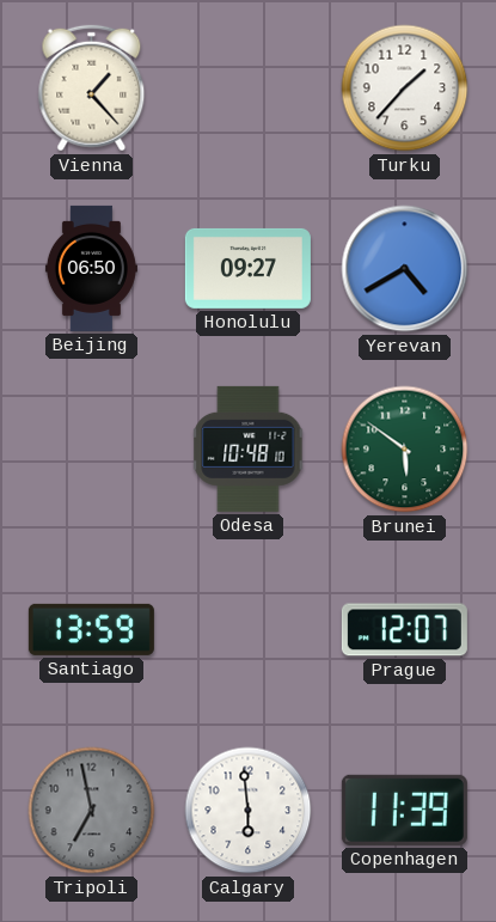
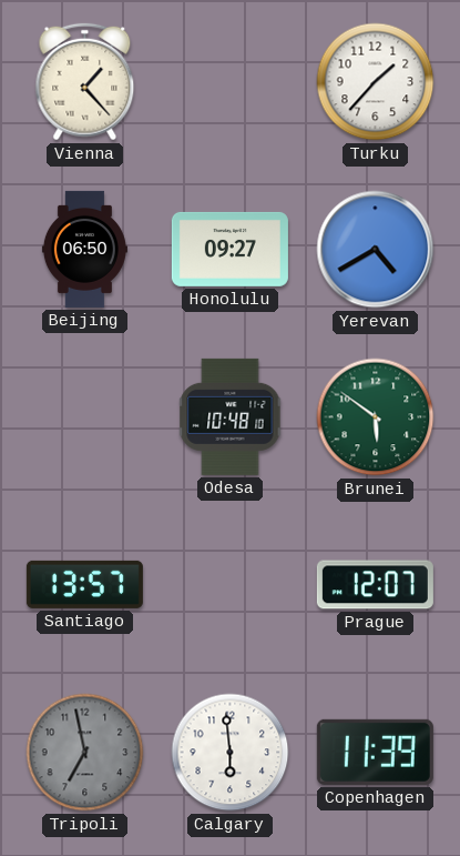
Santiago: 13:59 -> 13:57 (84, 584)
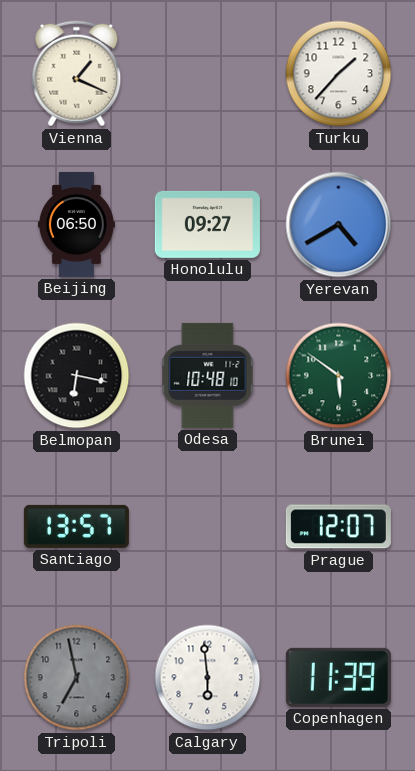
Vienna: 1:23 -> 1:19 (77, 74)
Belmopan: none -> 6:17 (77, 376)
